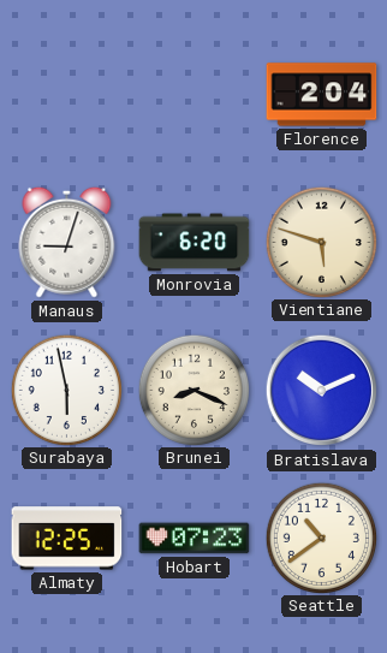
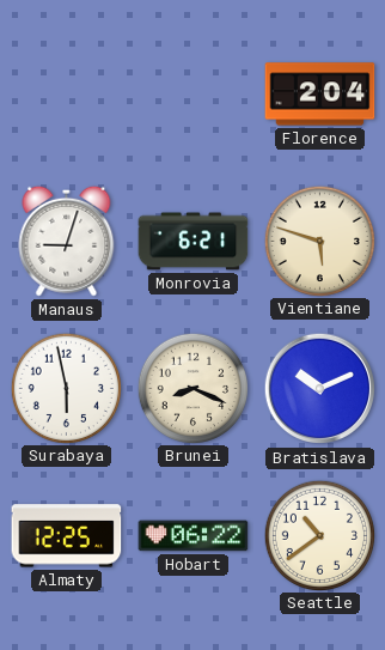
Monrovia: 6:20 -> 6:21 (194, 242)
Hobart: 07:23 -> 06:22 (194, 536)
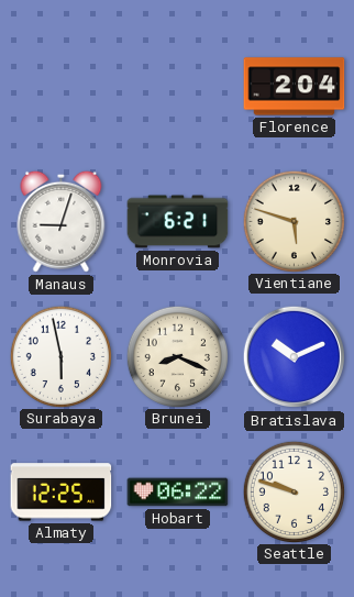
Seattle: 10:39 -> 9:48 (294, 491)
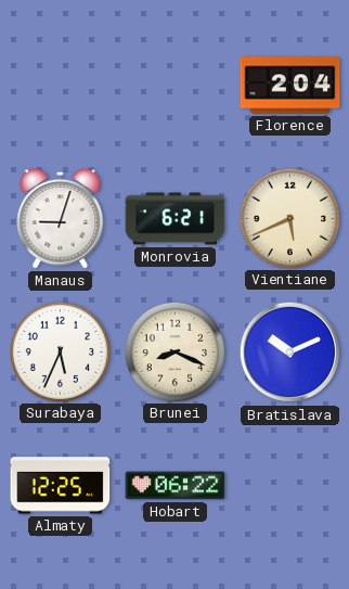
Vientiane: 5:48 -> 5:41 (289, 218)
Surabaya: 5:58 -> 5:34 (60, 351)
Seattle: 9:48 -> none (294, 491)
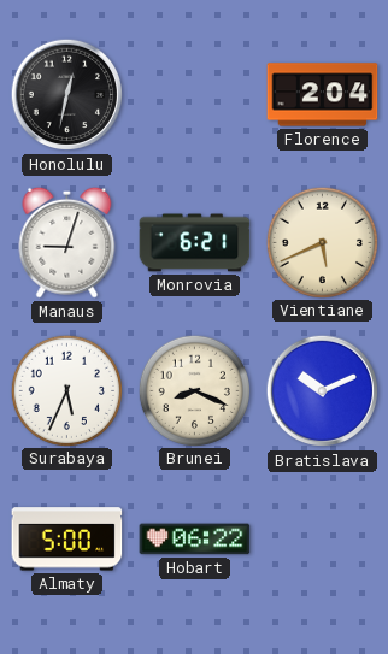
Honolulu: none -> 12:32 (67, 95)
Almaty: 12:25 -> 5:00 (67, 540)
